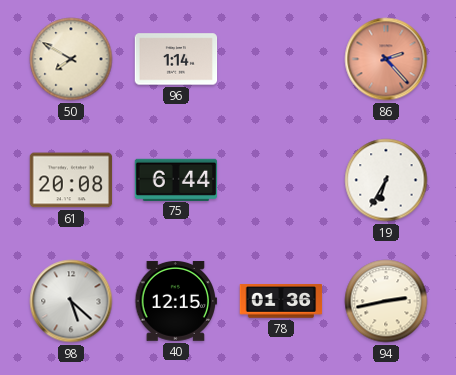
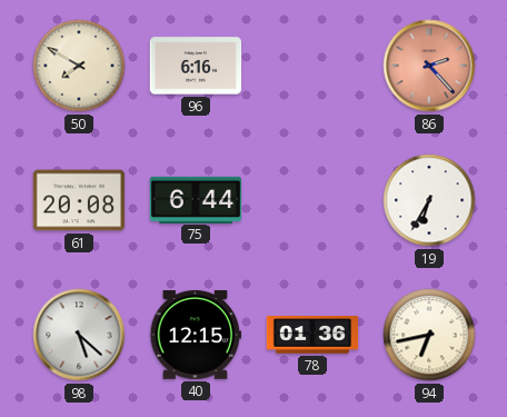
96: 1:14 -> 6:16 (196, 66)
94: 2:43 -> 6:43 (429, 335)
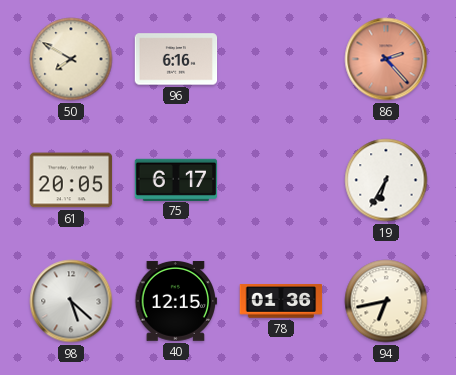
61: 20:08 -> 20:05 (71, 180)
75: 6:44 -> 6:17 (176, 179)
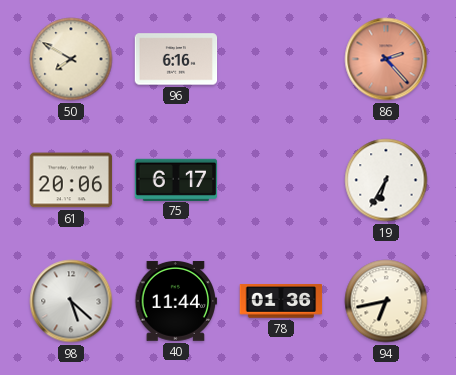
61: 20:05 -> 20:06 (71, 180)
40: 12:15 -> 11:44 (176, 301)
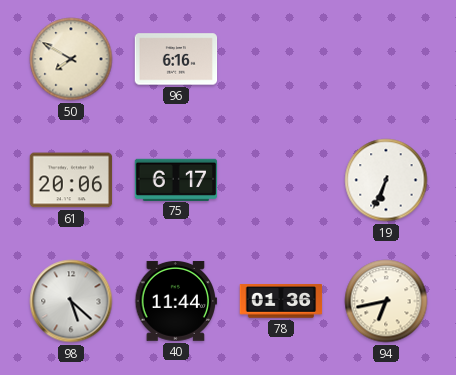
86: 2:23 -> none (386, 59)
19: 6:35 -> 6:34 (386, 180)
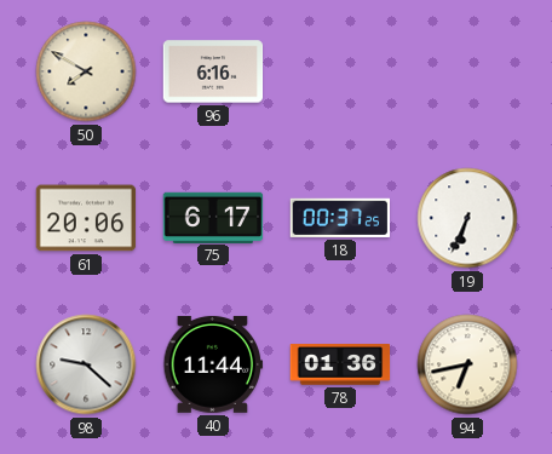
18: none -> 00:37 (340, 218)
98: 5:22 -> 9:22 (86, 364)
